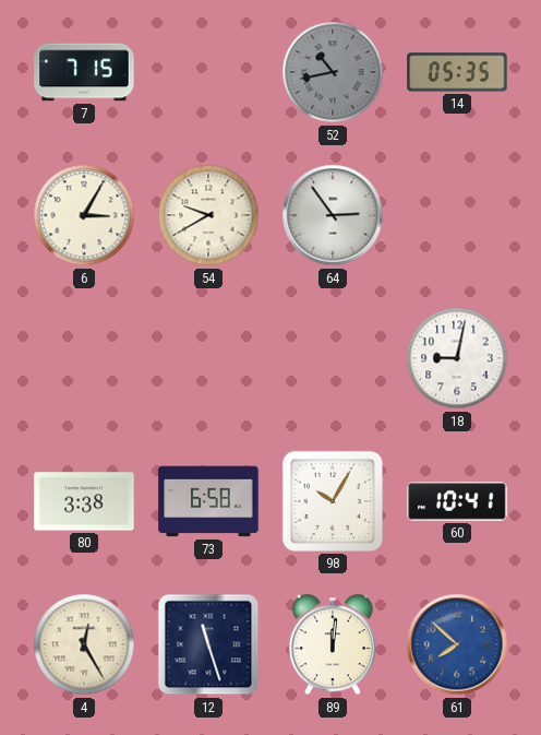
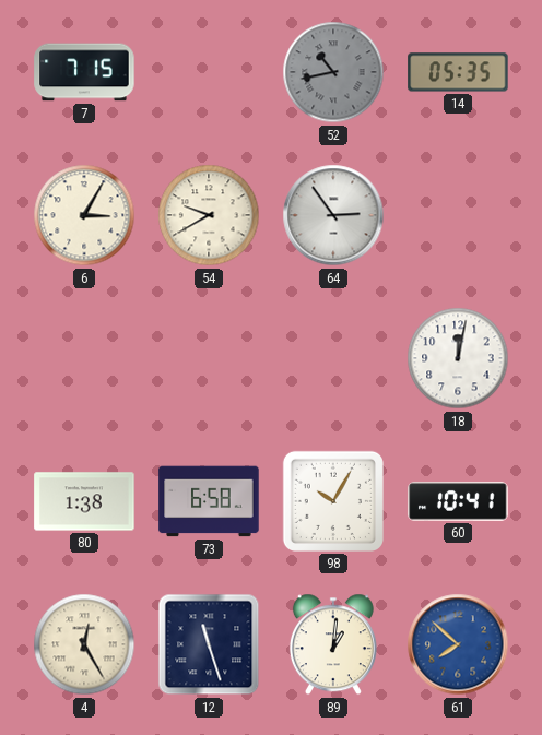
18: 9:02 -> 12:02 (458, 358)
80: 3:38 -> 1:38 (84, 501)
89: 12:01 -> 1:01 (333, 644)
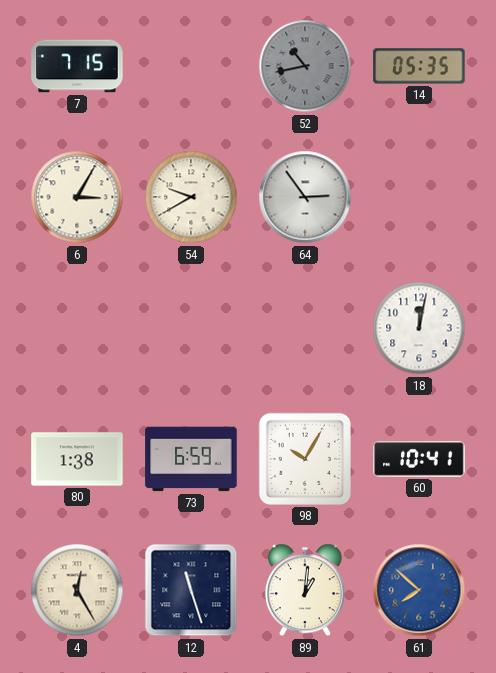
73: 6:58 -> 6:59 (191, 459)
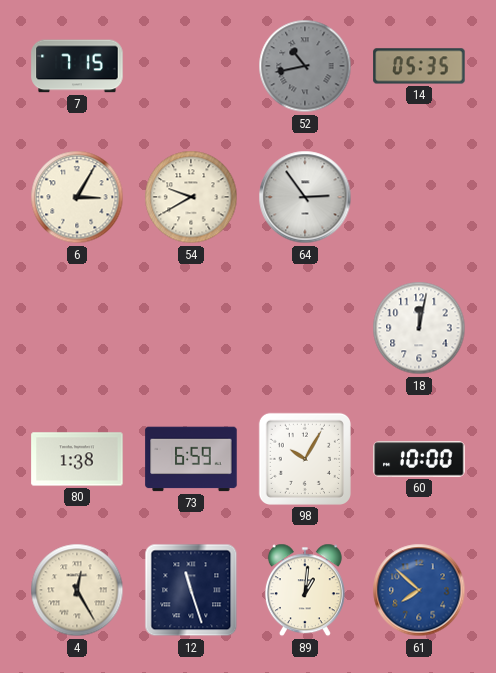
60: 10:41 -> 10:00 (419, 459)
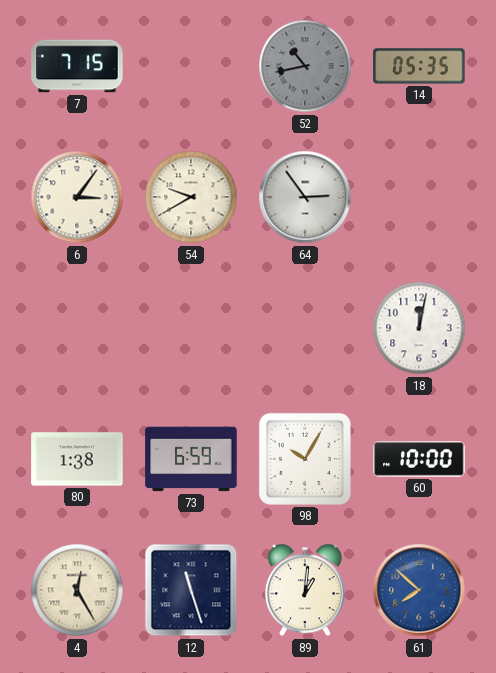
6: 3:05 -> 3:06 (77, 197)
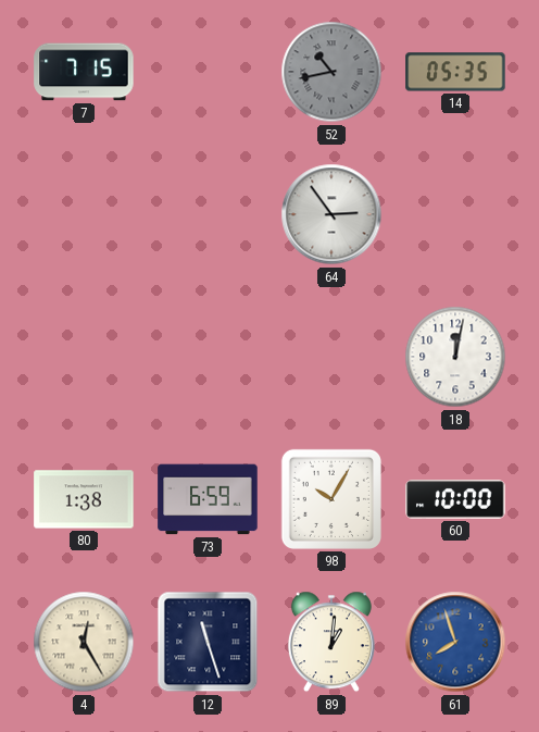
6: 3:06 -> none (77, 197)
54: 9:40 -> none (191, 197)
61: 7:52 -> 7:57 (455, 642)
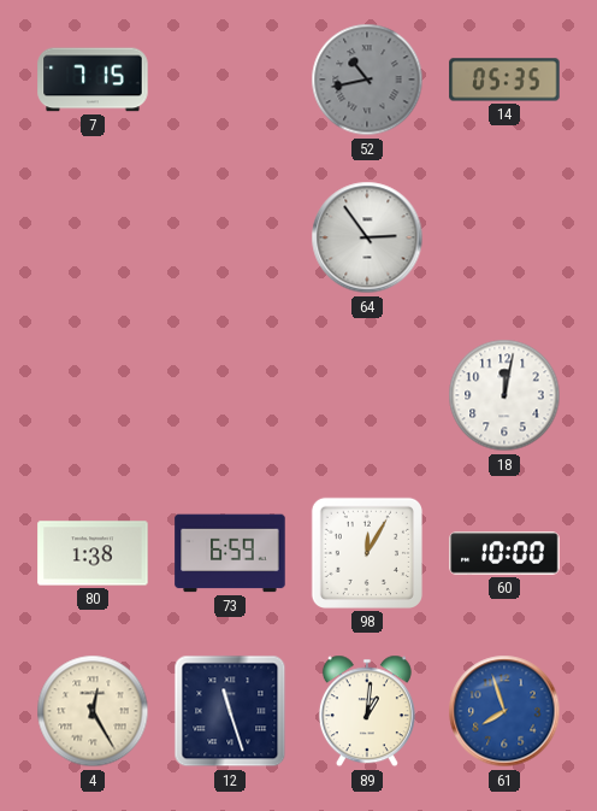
98: 10:05 -> 12:05 (367, 553)
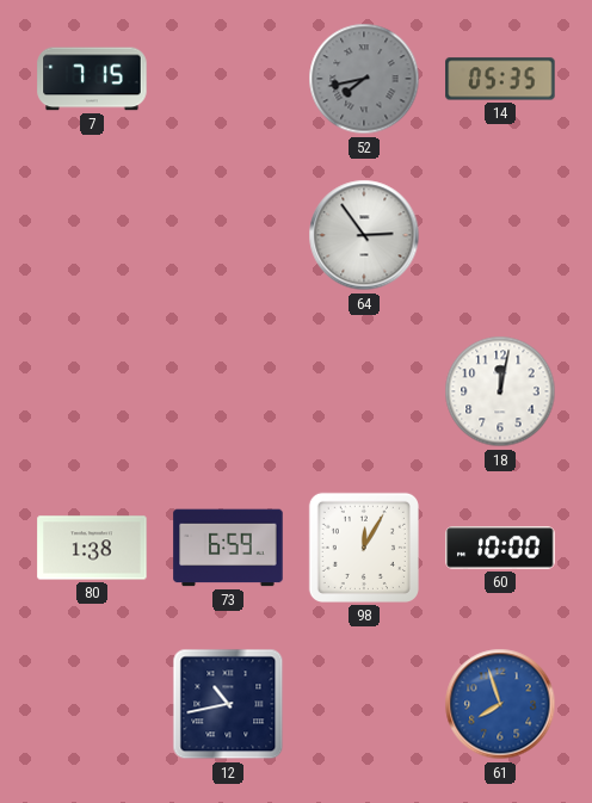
52: 10:43 -> 7:43 (364, 79)
4: 12:25 -> none (93, 711)
12: 11:27 -> 10:43 (228, 704)
89: 1:01 -> none (367, 711)
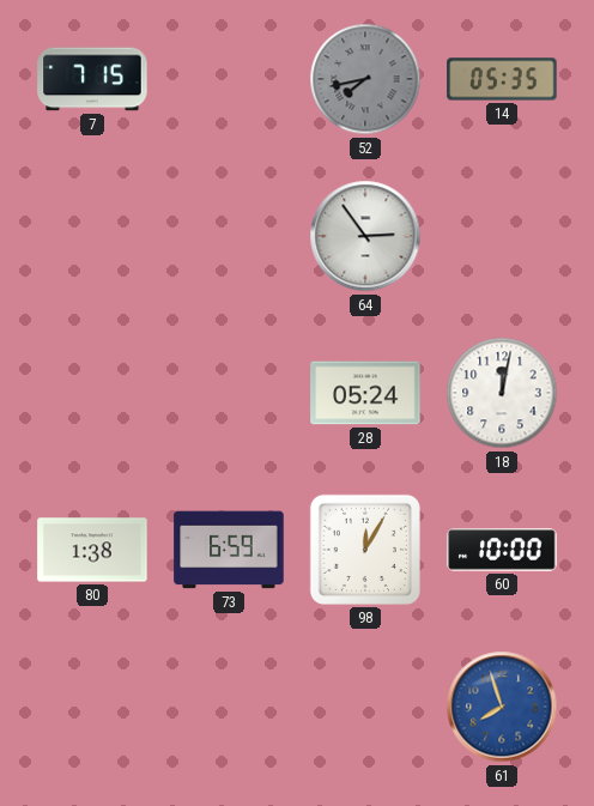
28: none -> 05:24 (365, 393)
12: 10:43 -> none (228, 704)
